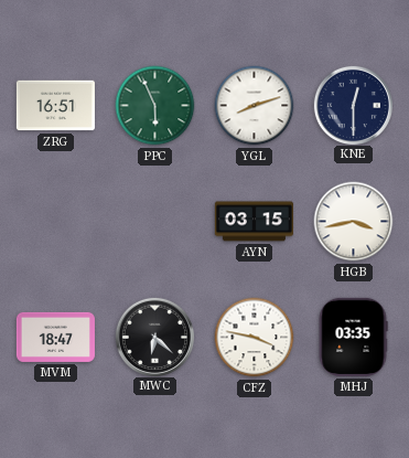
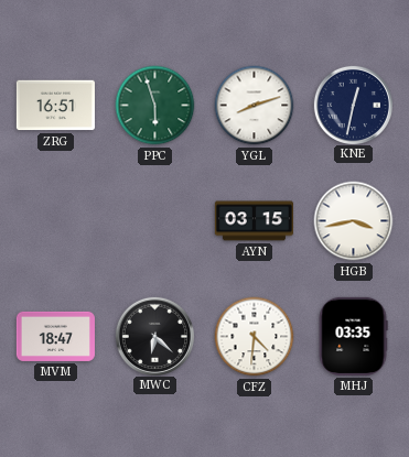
PPC: 5:56 -> 5:57 (155, 106)
KNE: 12:30 -> 12:32 (353, 105)
CFZ: 3:47 -> 4:31 (255, 337)
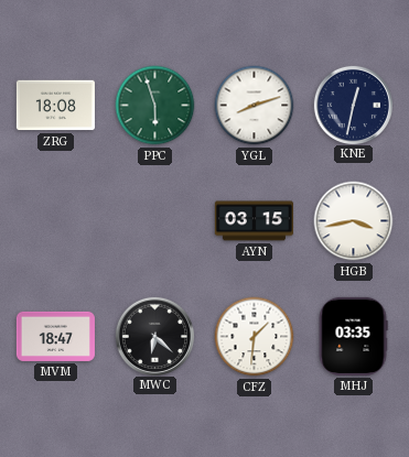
ZRG: 16:51 -> 18:08 (55, 106)
CFZ: 4:31 -> 1:31 (255, 337)
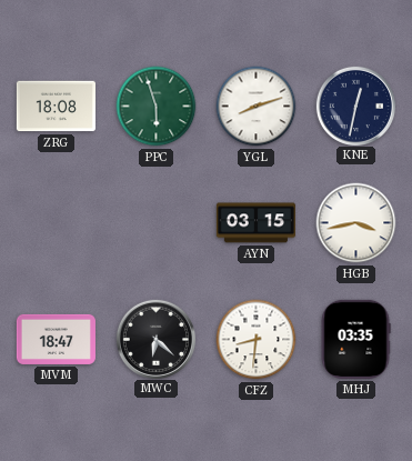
CFZ: 1:31 -> 8:31 (257, 340)
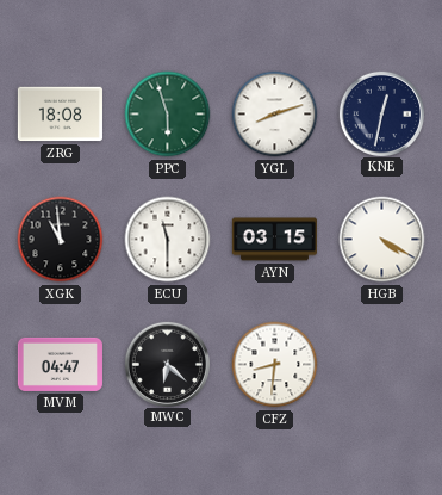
XGK: none -> 10:59 (61, 240)
ECU: none -> 11:30 (168, 240)
HGB: 3:43 -> 4:20 (382, 240)
MVM: 18:47 -> 04:47 (60, 364)
MHJ: 03:35 -> none (355, 339)
